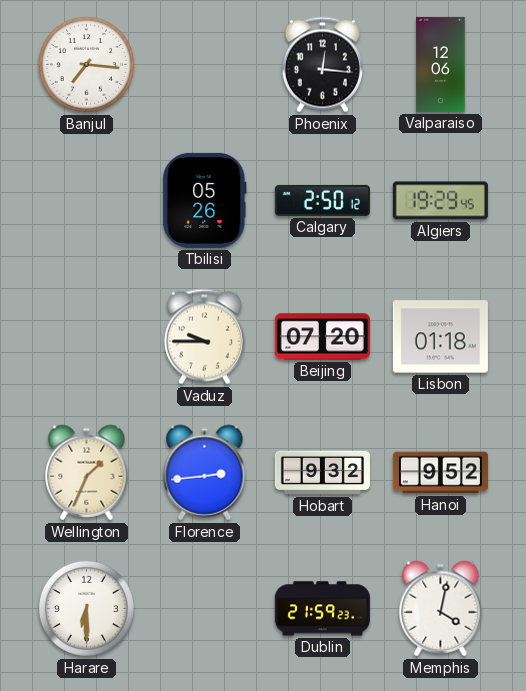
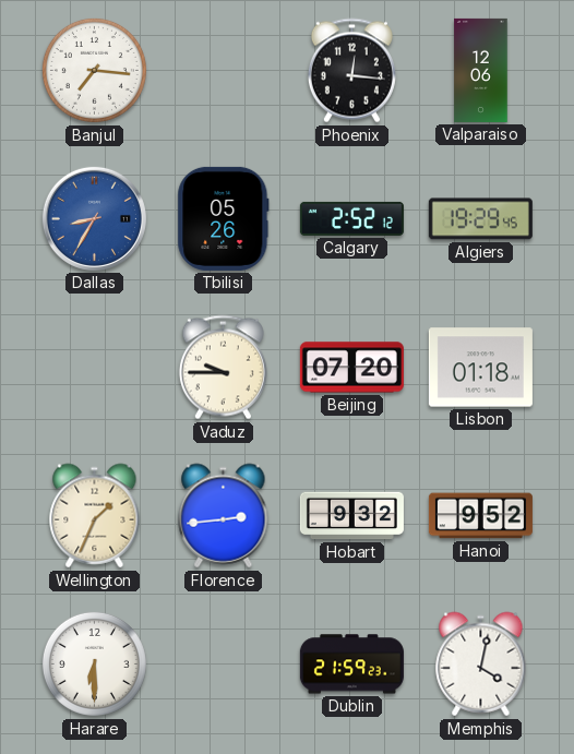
Dallas: none -> 8:35 (94, 218)
Calgary: 2:50 -> 2:52 (351, 218)
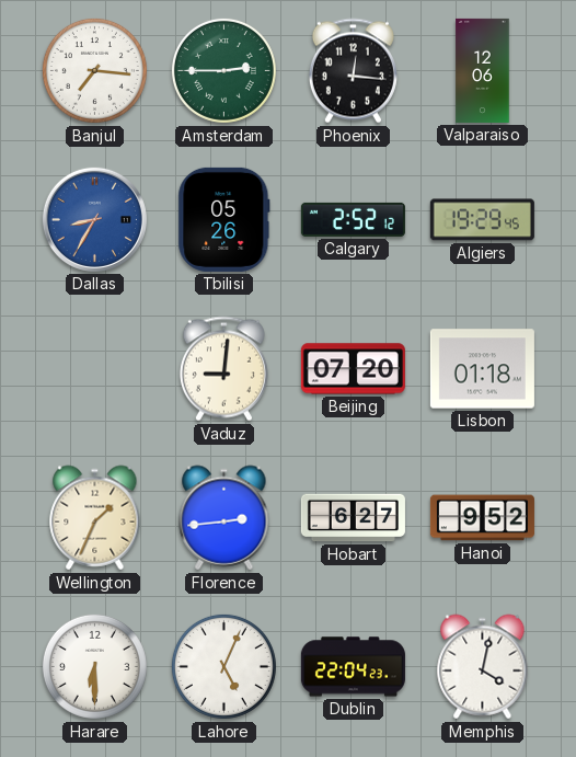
Amsterdam: none -> 2:45 (223, 70)
Vaduz: 9:45 -> 9:01 (223, 369)
Hobart: 9:32 -> 6:27 (353, 518)
Lahore: none -> 5:04 (223, 666)
Dublin: 21:59 -> 22:04 (353, 667)
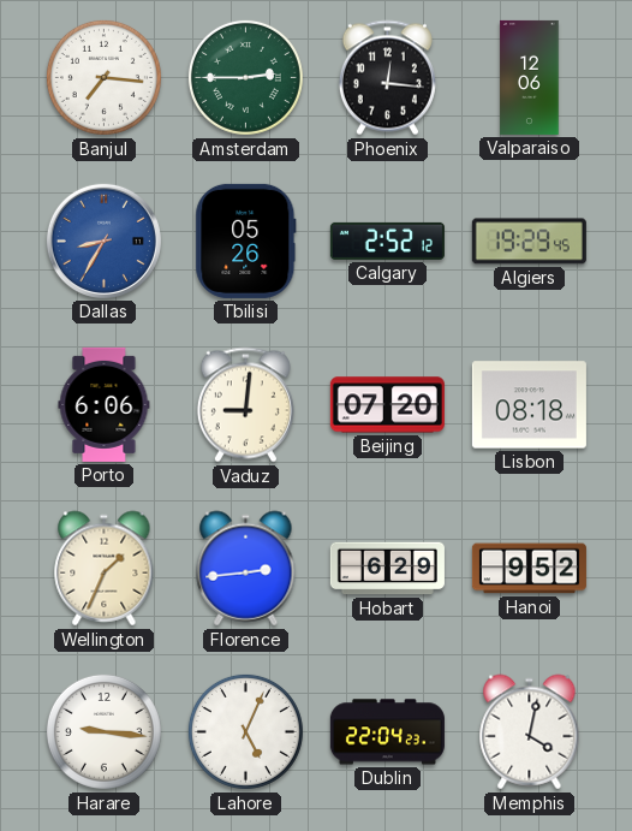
Porto: none -> 6:06 (105, 404)
Lisbon: 01:18 -> 08:18 (529, 405)
Hobart: 6:27 -> 6:29 (387, 569)
Harare: 6:30 -> 9:16 (103, 731)
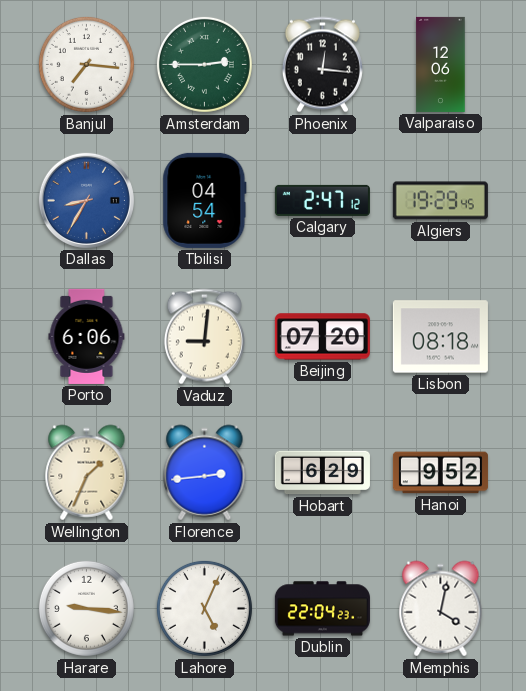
Tbilisi: 05:26 -> 04:54 (205, 200)
Calgary: 2:52 -> 2:47 (322, 200)
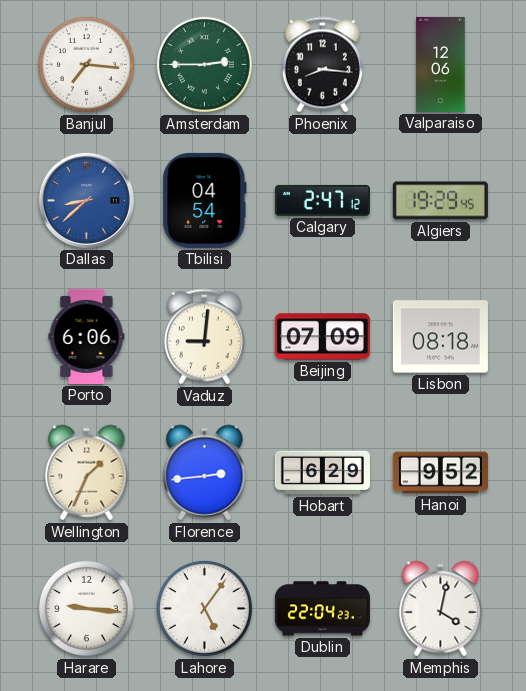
Phoenix: 12:16 -> 8:16 (322, 65)
Dallas: 8:35 -> 8:38 (86, 200)
Beijing: 07:20 -> 07:09 (322, 337)
Lahore: 5:04 -> 5:06 (204, 608)
